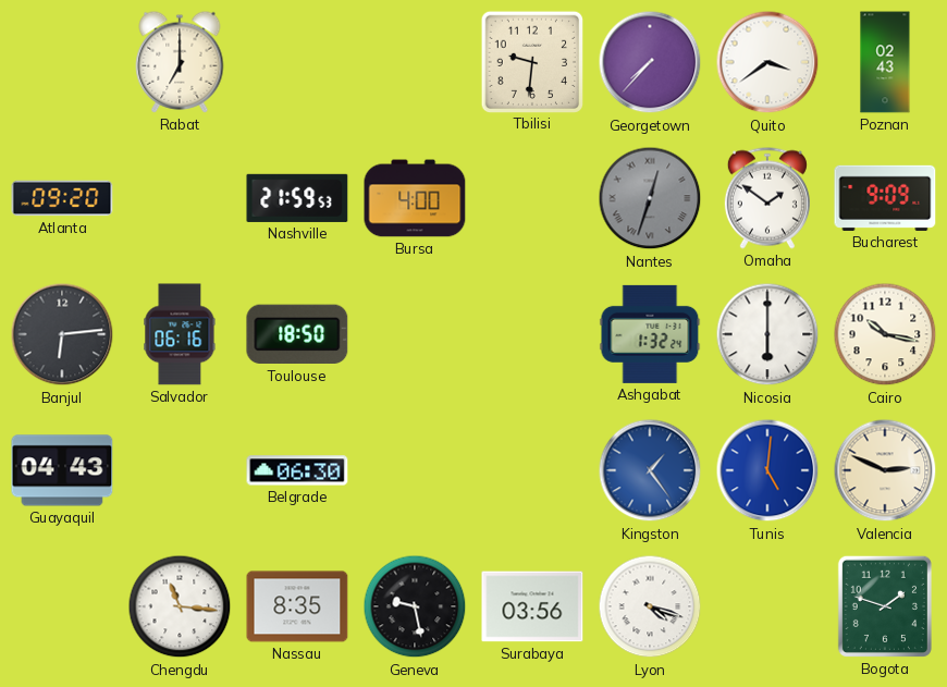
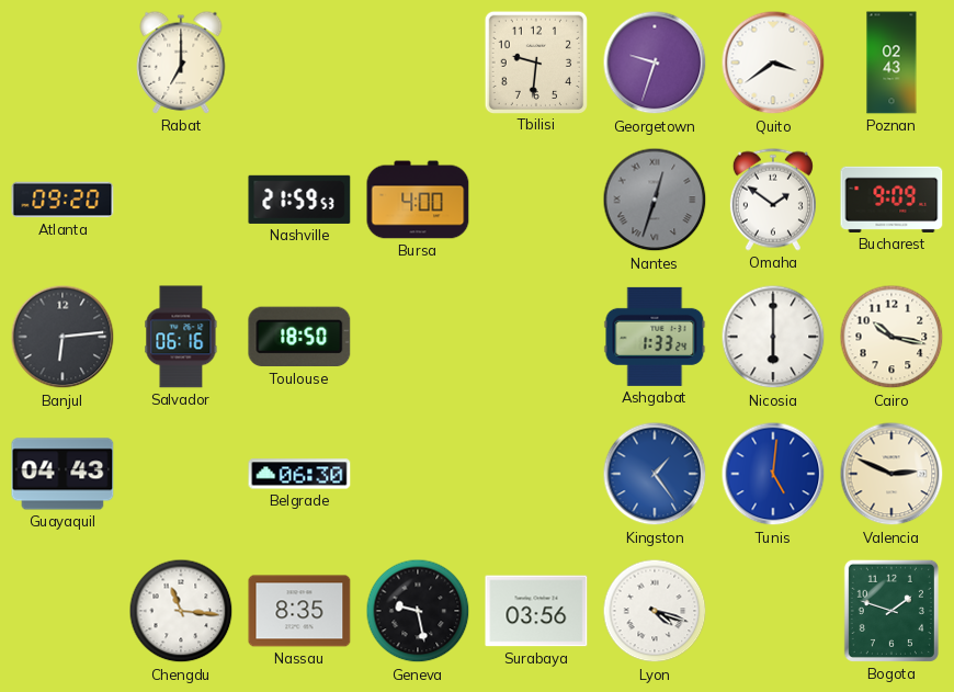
Georgetown: 7:37 -> 9:33 (655, 63)
Ashgabat: 1:32 -> 1:33 (655, 337)
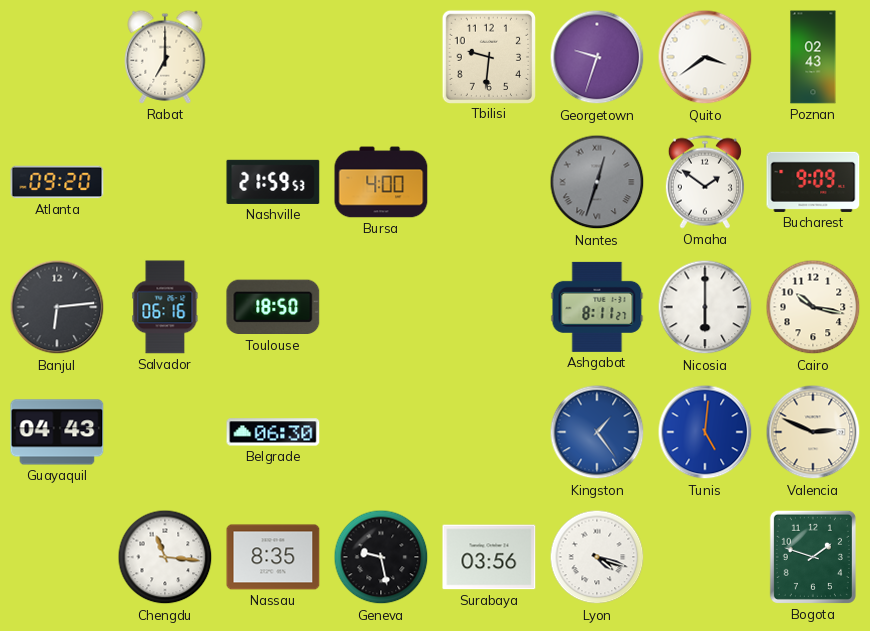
Ashgabat: 1:33 -> 8:11 (597, 307)
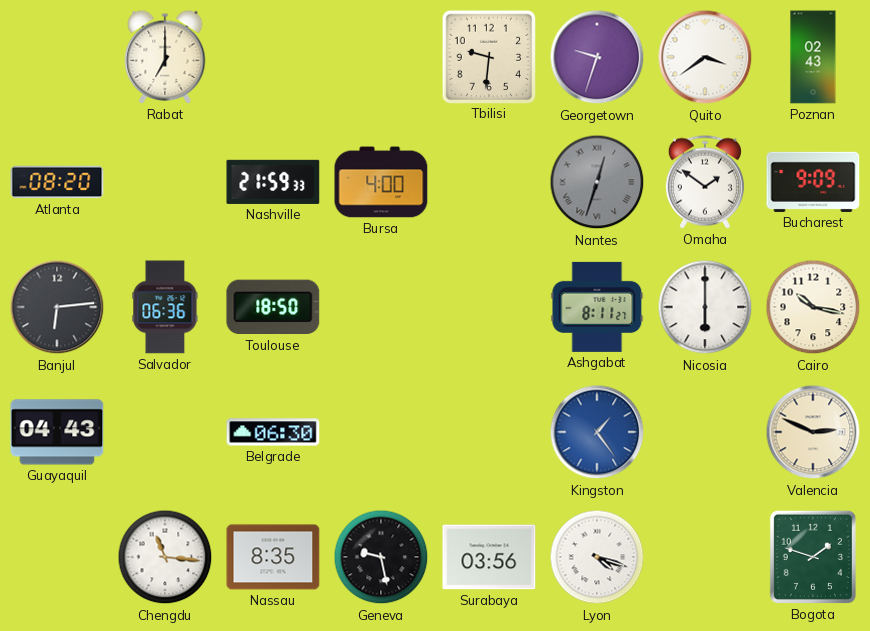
Atlanta: 09:20 -> 08:20 (57, 182)
Nashville: 21:59:53 -> 21:59:33 (273, 182)
Salvador: 06:16 -> 06:36 (165, 307)
Tunis: 5:01 -> none (705, 432)
